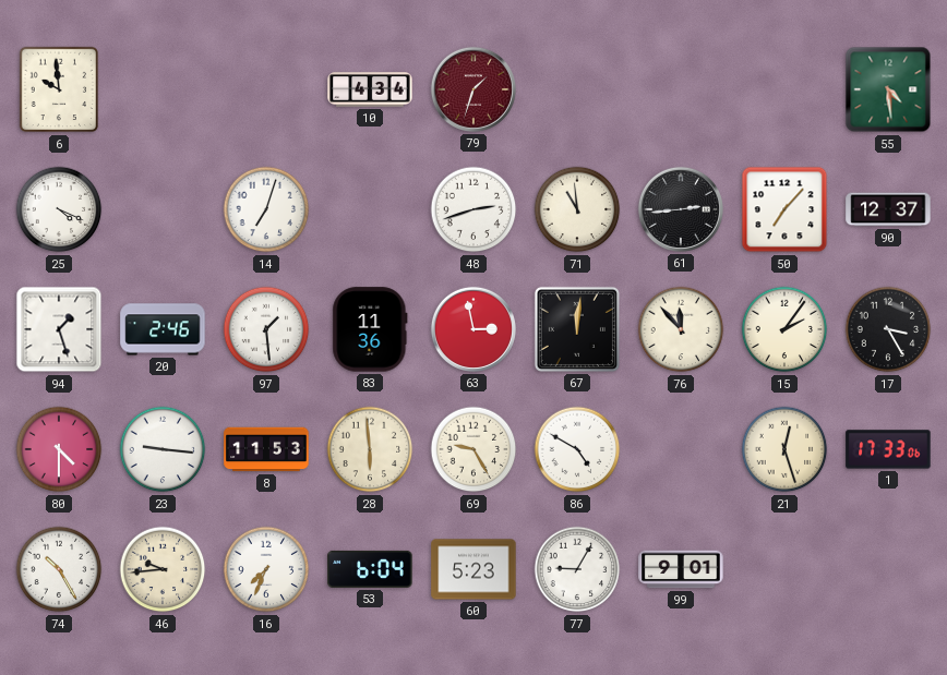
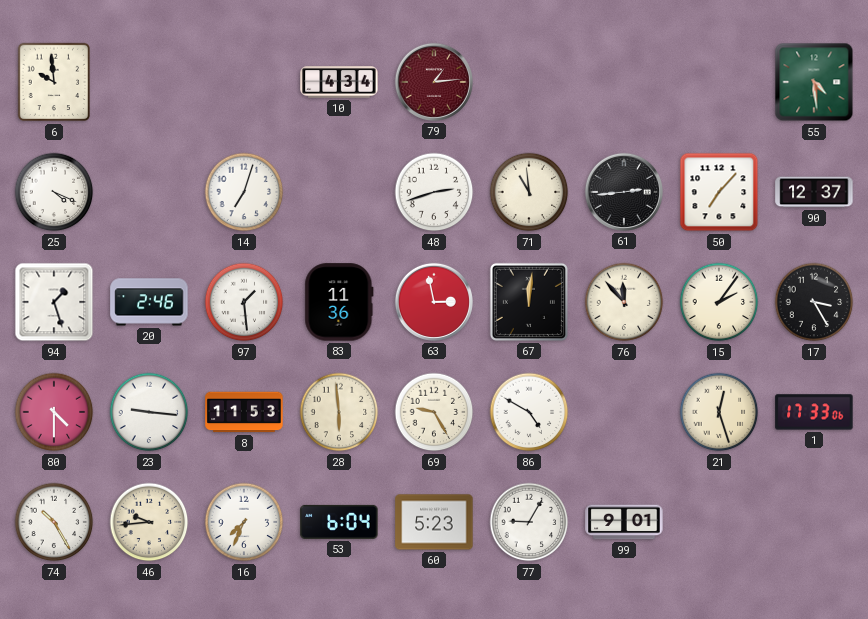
79: 1:33 -> 1:14 (434, 82)
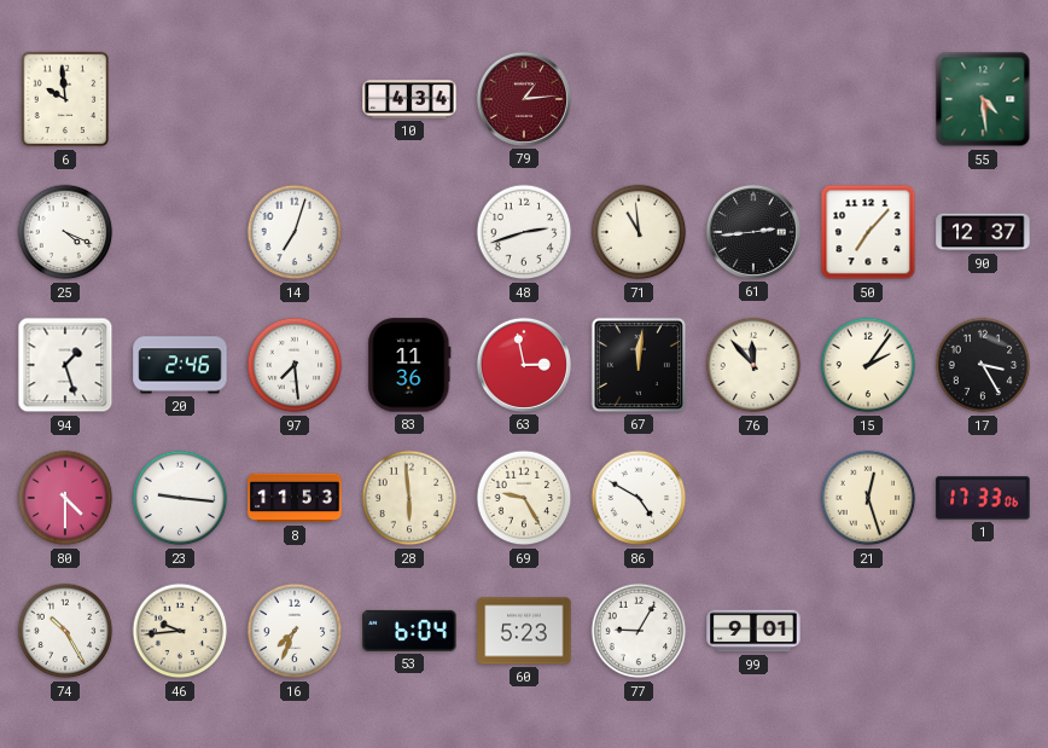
97: 1:29 -> 7:29 (295, 365)
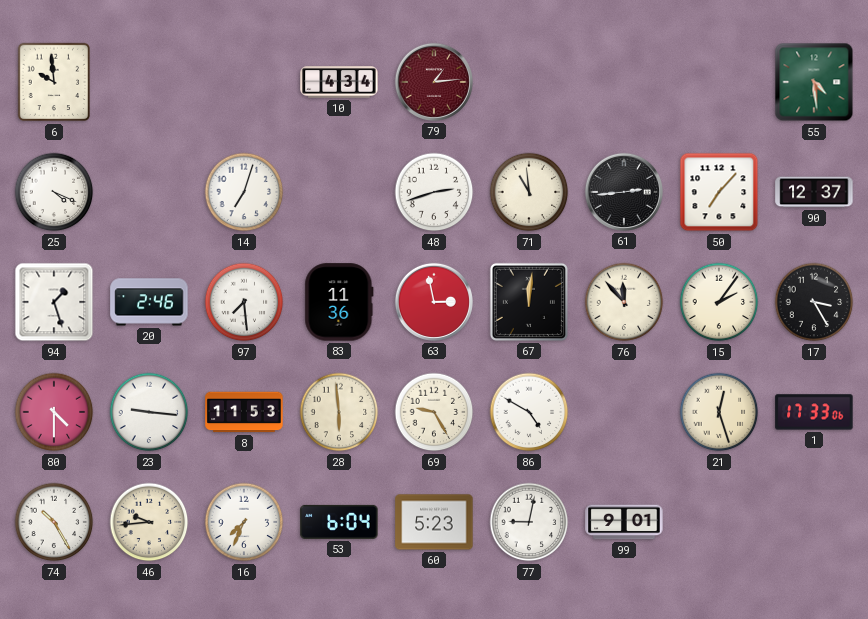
77: 9:05 -> 9:02 (529, 522)
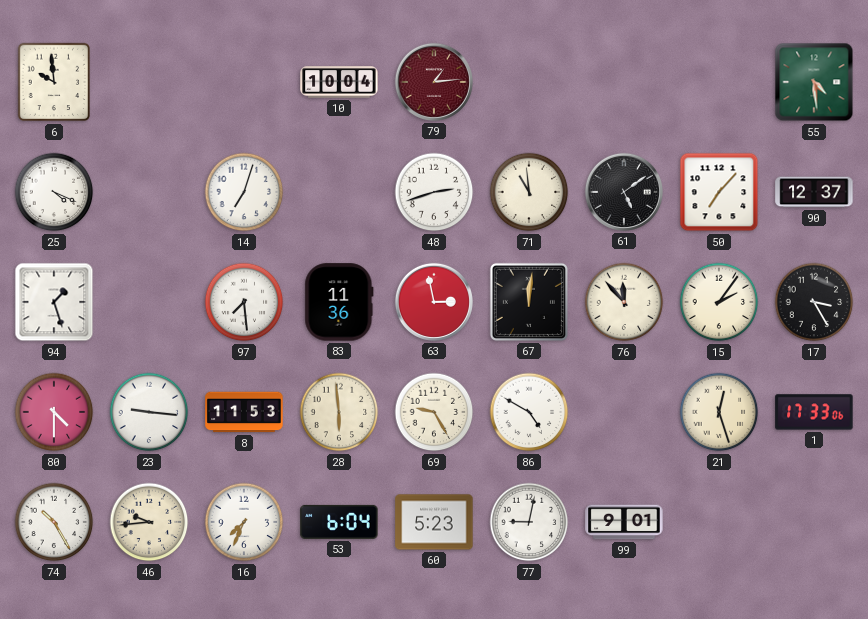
10: 4:34 -> 10:04 (339, 82)
61: 2:44 -> 5:09 (624, 192)
20: 2:46 -> none (149, 302)
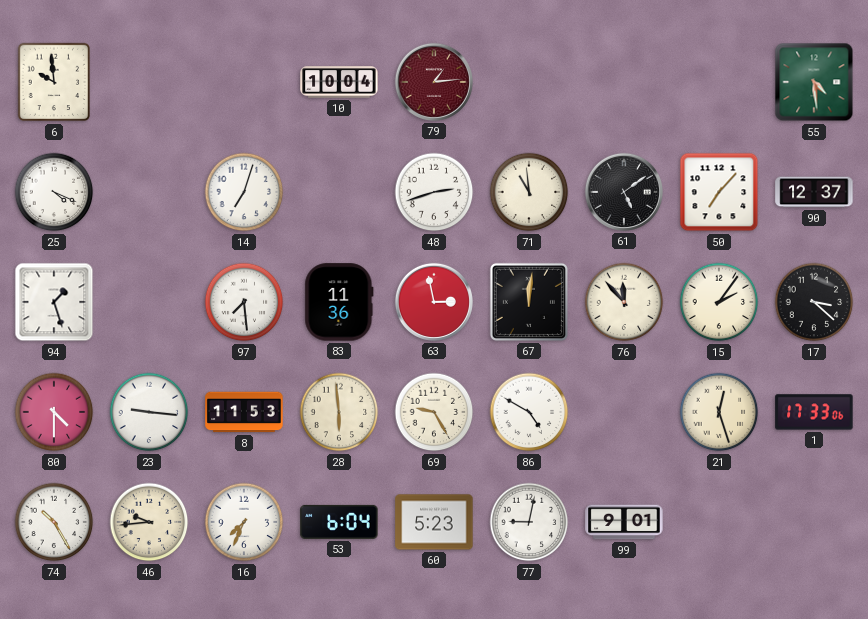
17: 3:25 -> 3:22 (814, 302)
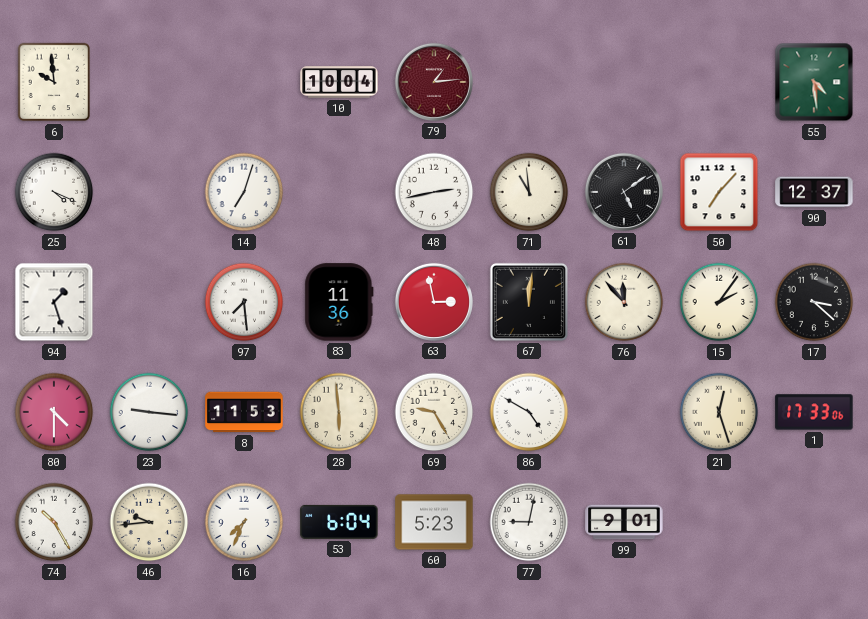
48: 2:42 -> 2:43 (434, 192)
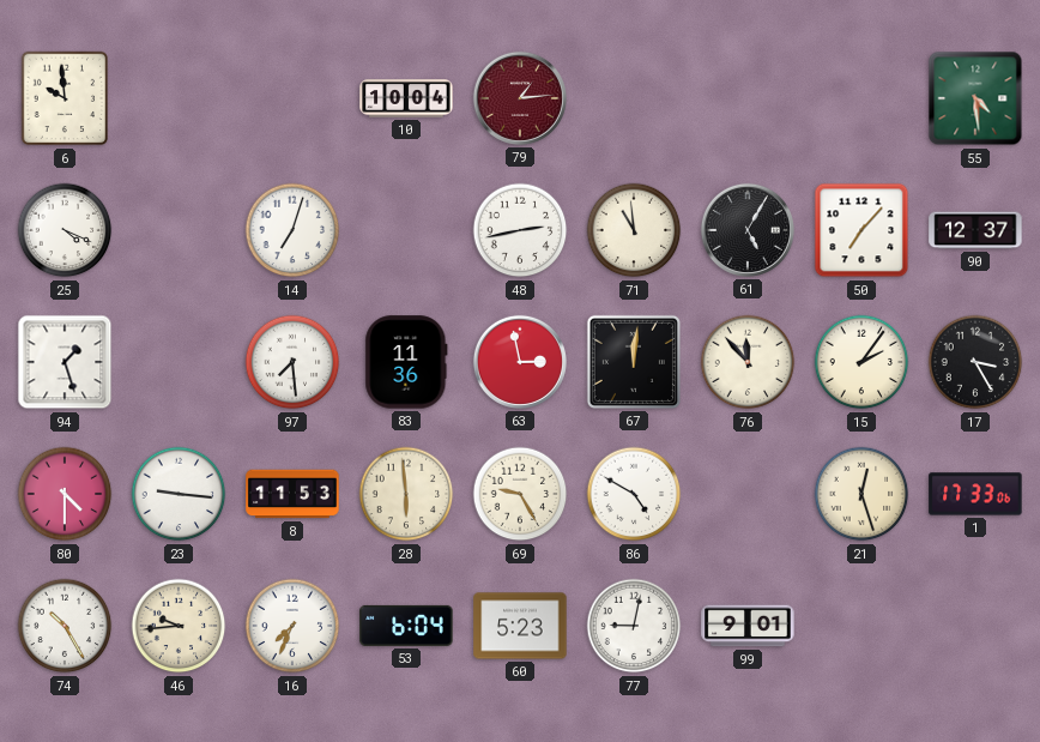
61: 5:09 -> 5:05 (748, 230)
17: 3:22 -> 3:25 (975, 362)
